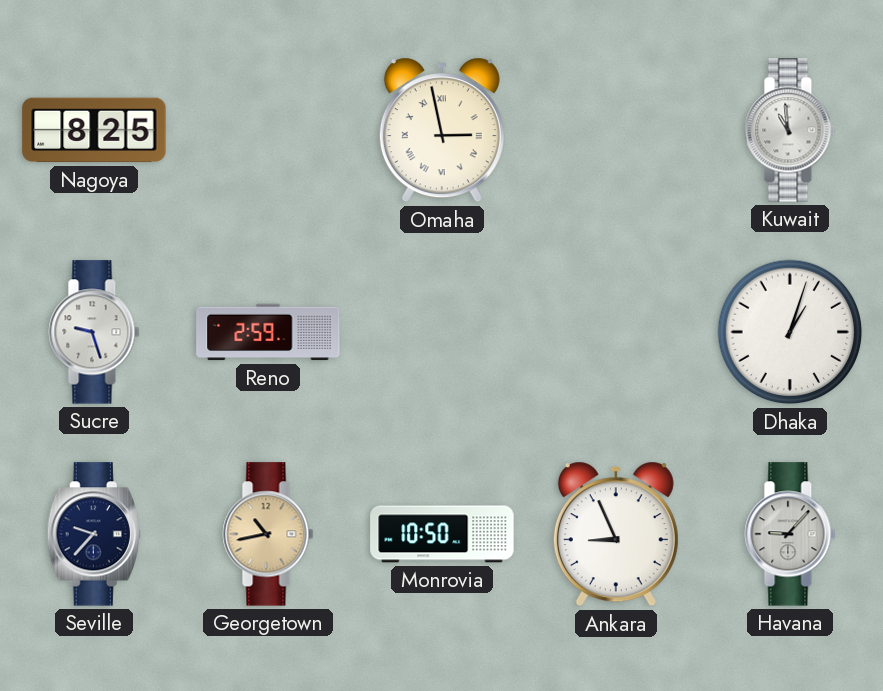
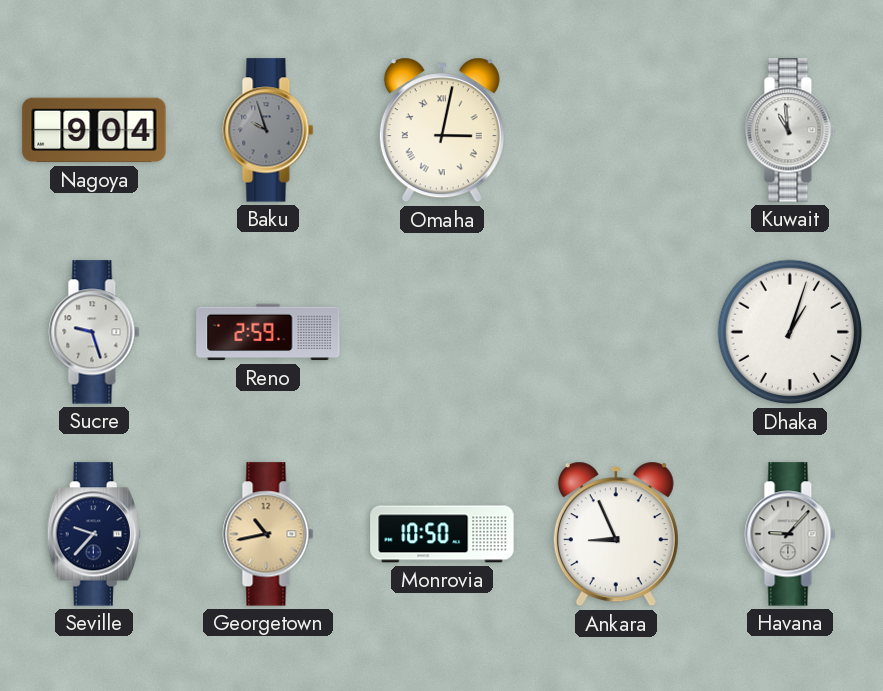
Nagoya: 8:25 -> 9:04 (94, 130)
Baku: none -> 9:57 (268, 130)
Omaha: 2:58 -> 3:02 (442, 130)
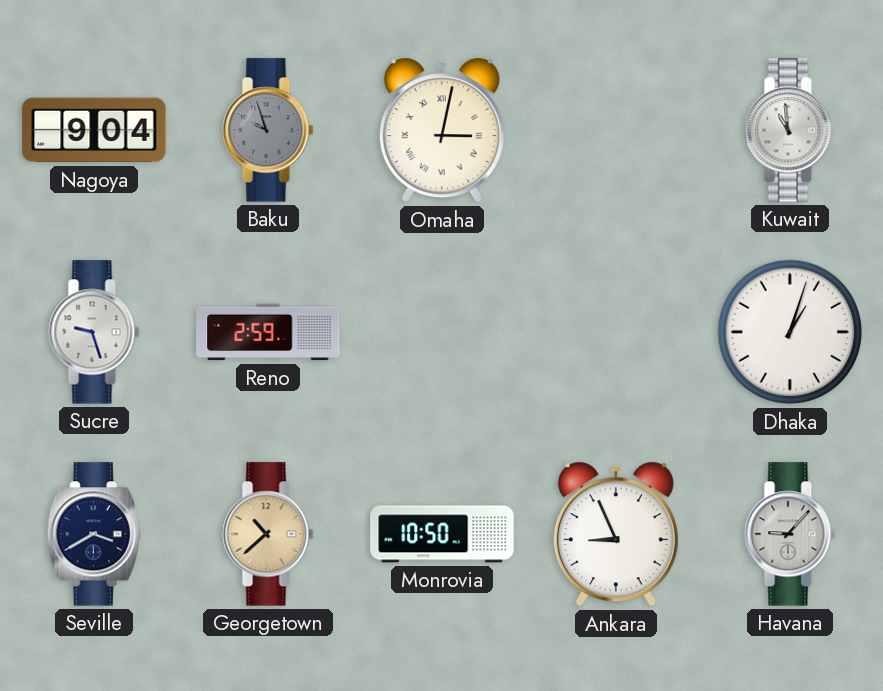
Seville: 9:37 -> 3:40 (94, 534)
Georgetown: 10:43 -> 10:38 (268, 534)
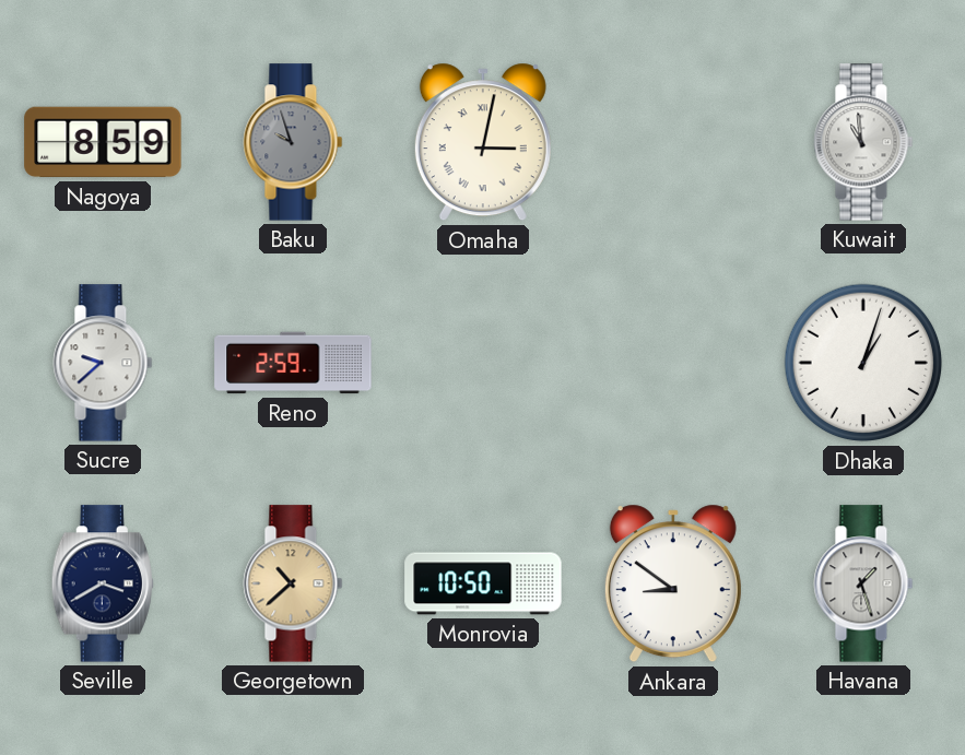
Nagoya: 9:04 -> 8:59 (103, 142)
Sucre: 9:27 -> 9:38 (103, 363)
Ankara: 8:56 -> 8:51 (673, 583)
Havana: 9:07 -> 1:27 (863, 583)
